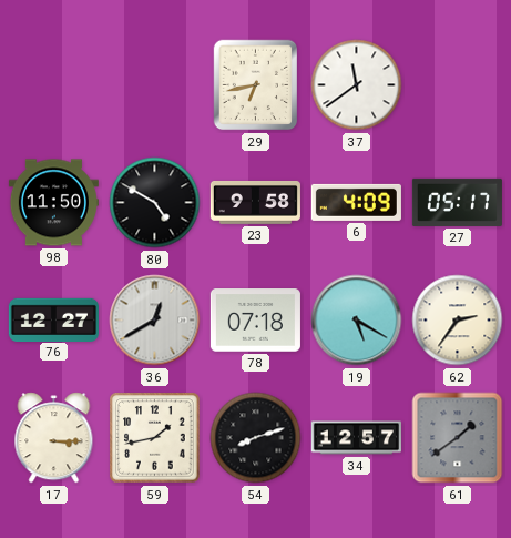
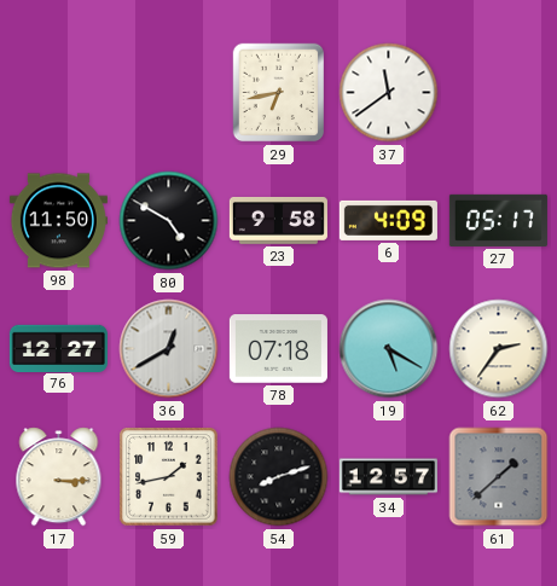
61: 1:39 -> 1:38 (499, 477)
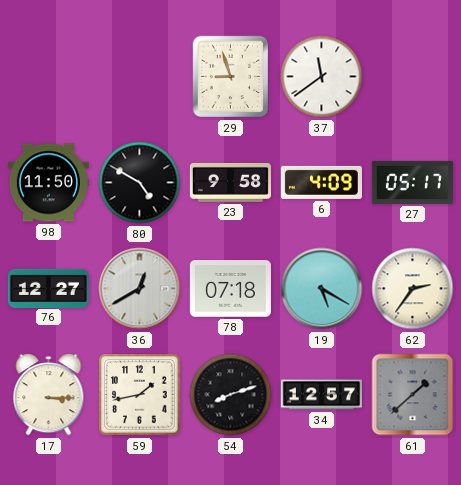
29: 6:43 -> 8:57 (231, 77)
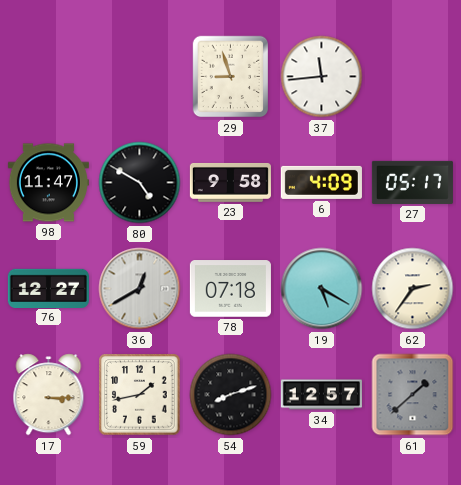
37: 11:39 -> 11:44 (322, 77)
98: 11:50 -> 11:47 (48, 183)
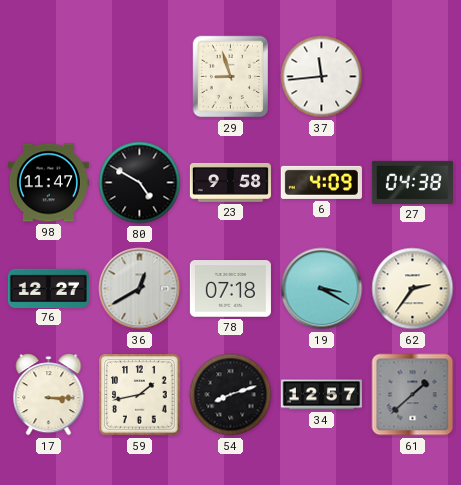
27: 05:17 -> 04:38 (412, 182)
19: 5:20 -> 3:20 (322, 289)
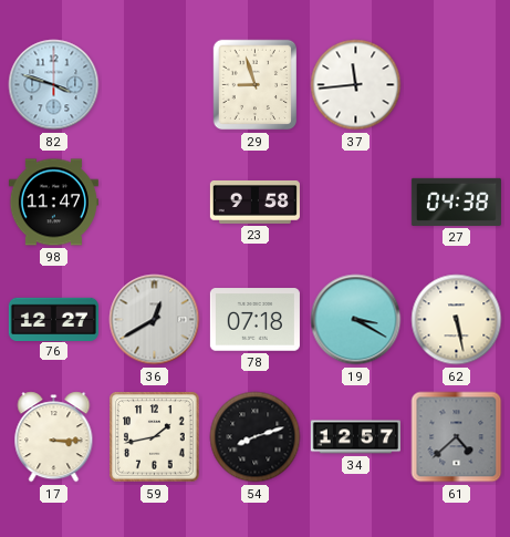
82: none -> 3:48 (54, 85)
80: 4:50 -> none (140, 183)
6: 4:09 -> none (321, 182)
62: 2:36 -> 5:28 (457, 320)
61: 1:38 -> 4:38 (457, 437)
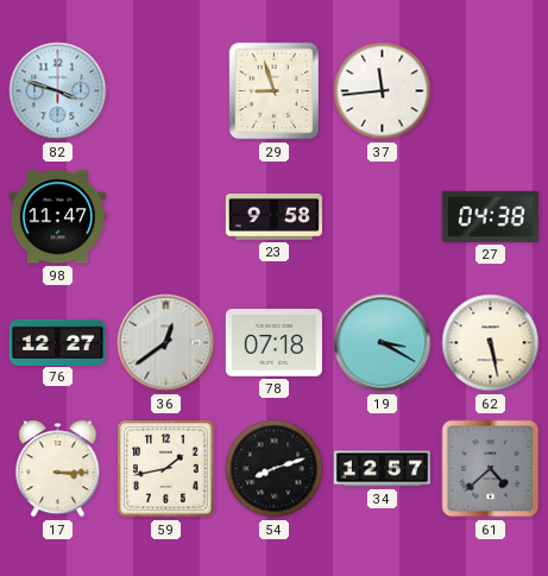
36: 12:40 -> 12:39 (166, 343)
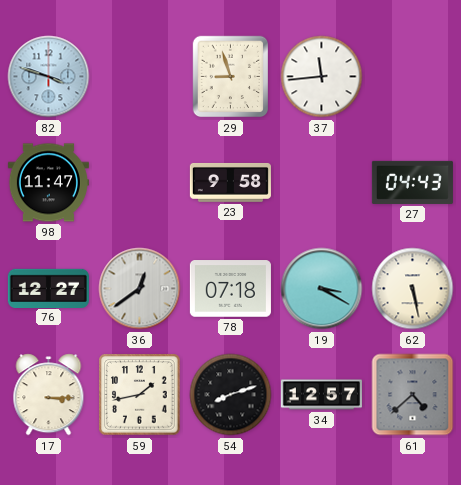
27: 04:38 -> 04:43 (412, 182)
